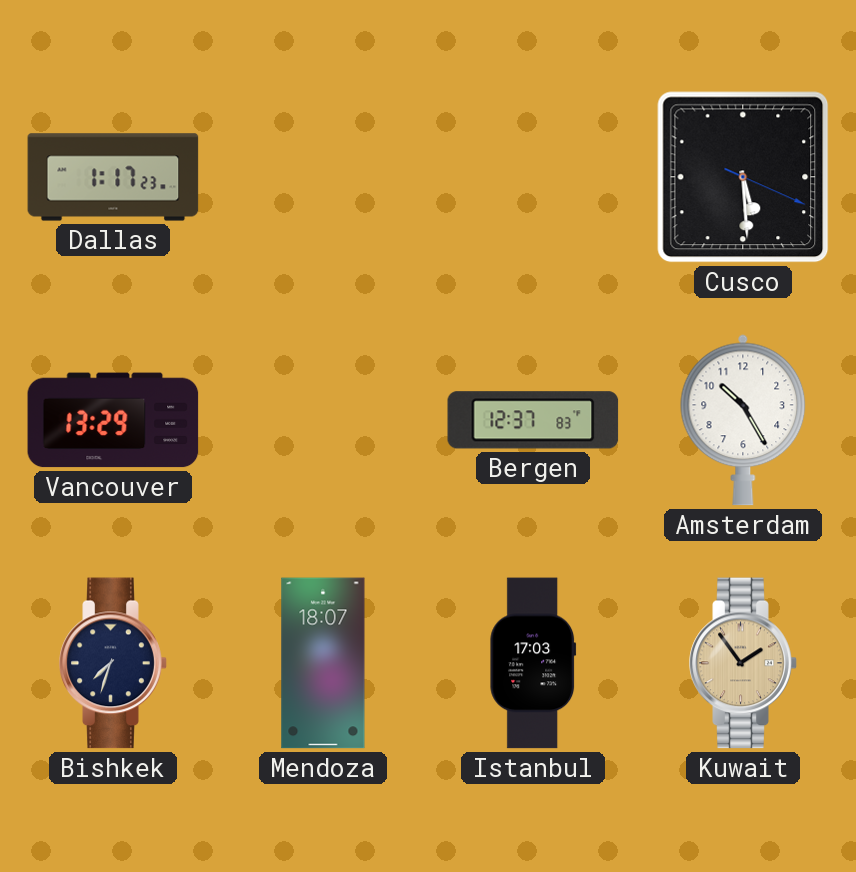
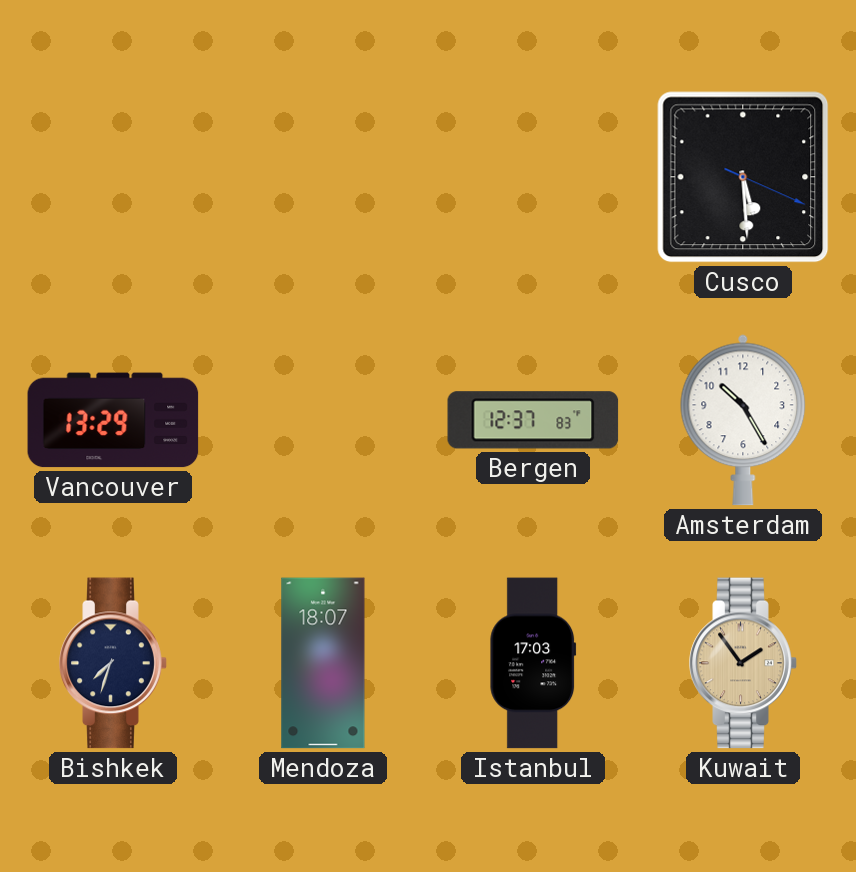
Dallas: 1:17 -> none (113, 177)
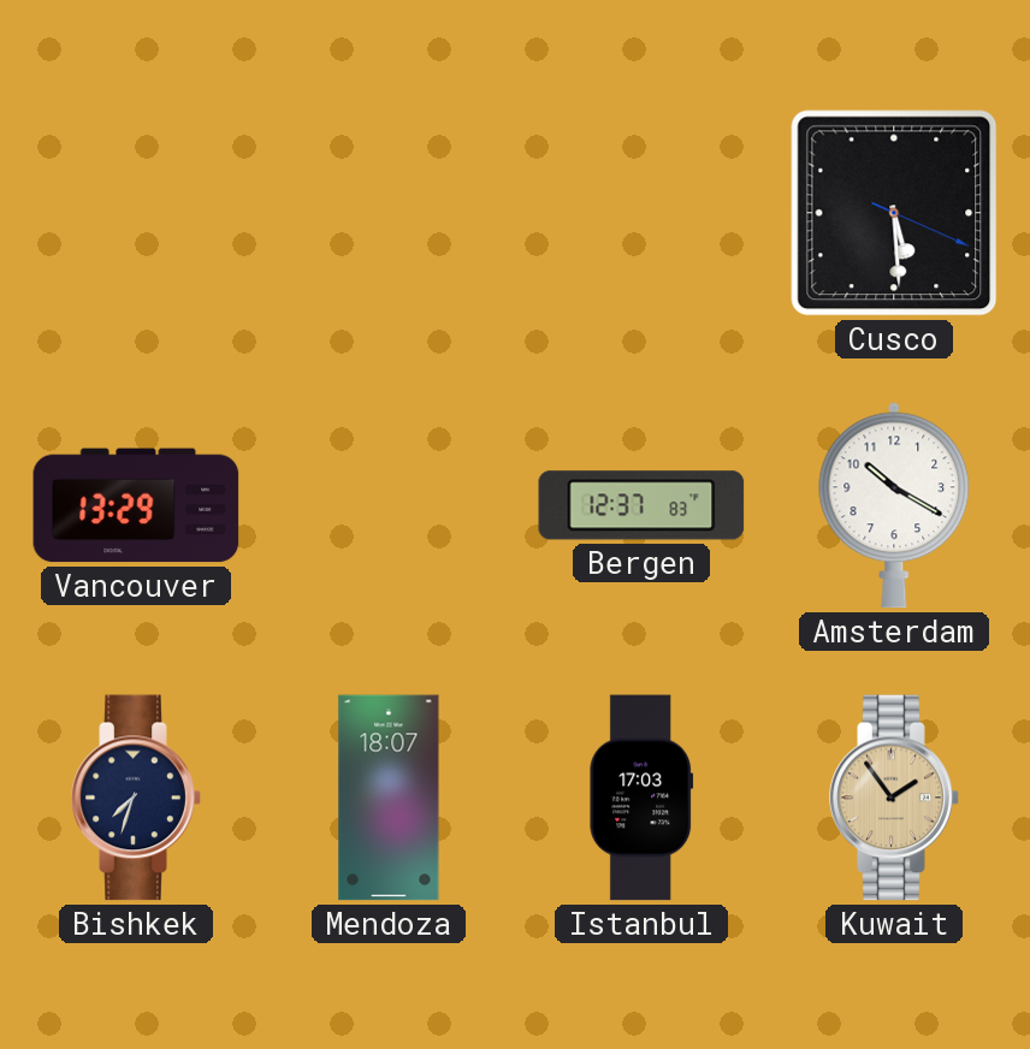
Amsterdam: 10:25 -> 10:20 (894, 505)
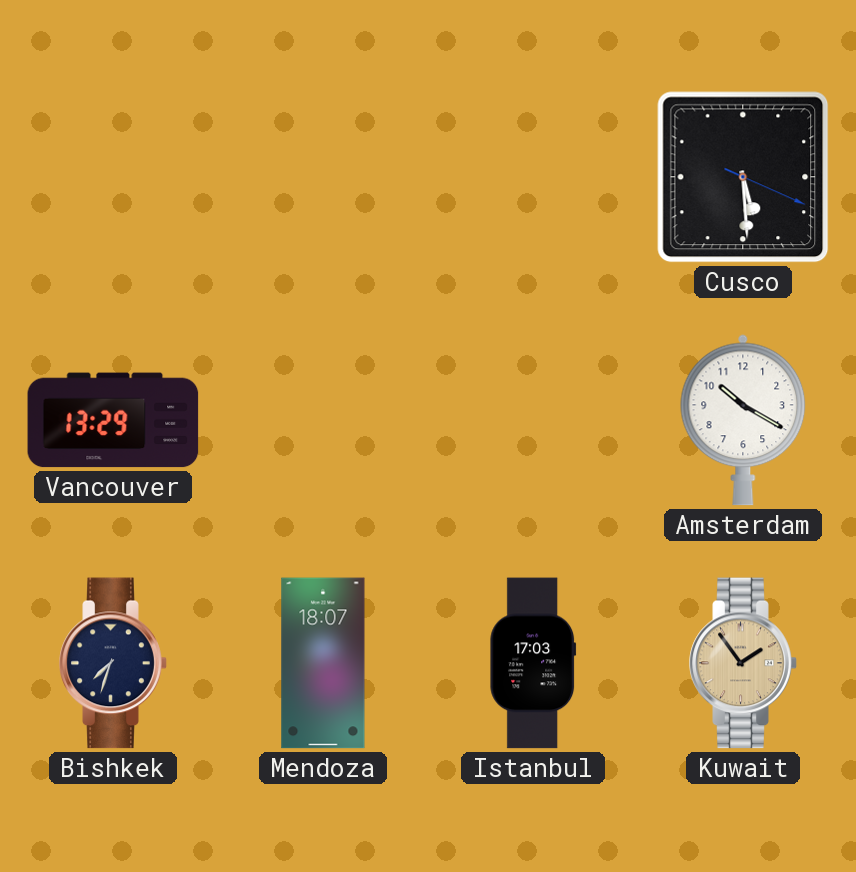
Bergen: 12:37 -> none (641, 505)
